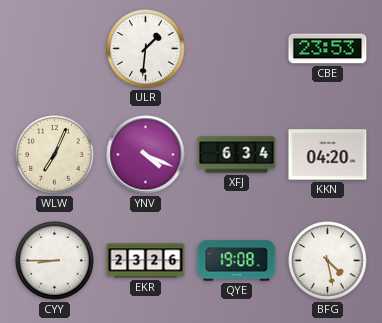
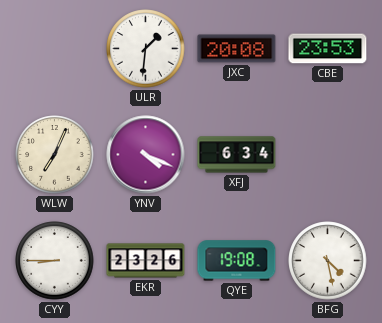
JXC: none -> 20:08 (237, 49)
KKN: 04:20 -> none (328, 155)
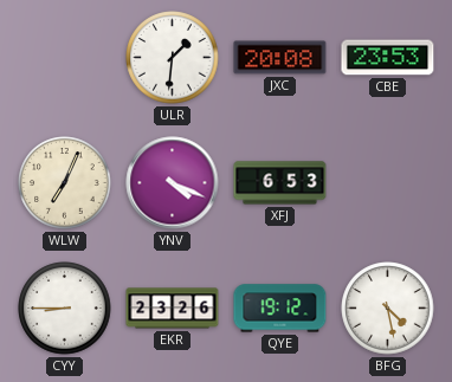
XFJ: 6:34 -> 6:53 (280, 183)
QYE: 19:08 -> 19:12 (280, 309)
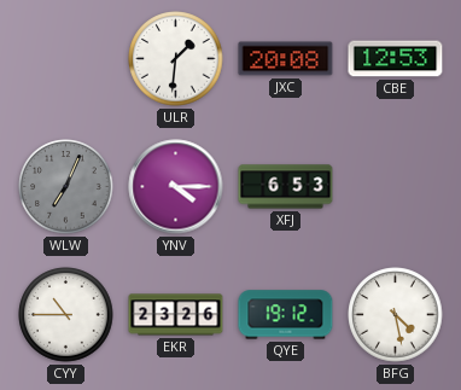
CBE: 23:53 -> 12:53 (396, 59)
WLW dial: cream -> grey (66, 187)
YNV: 4:19 -> 4:15 (176, 187)
CYY: 8:45 -> 10:45 (66, 315)
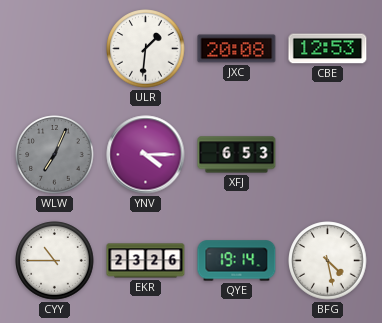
QYE: 19:12 -> 19:14 (237, 261)
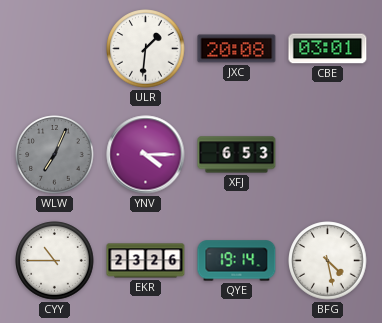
CBE: 12:53 -> 03:01 (328, 49)
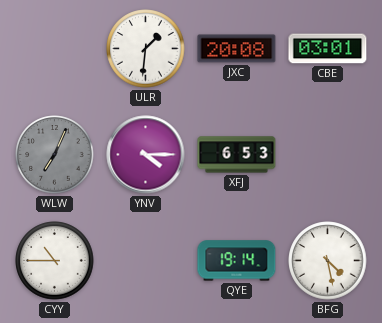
EKR: 23:26 -> none (146, 261)
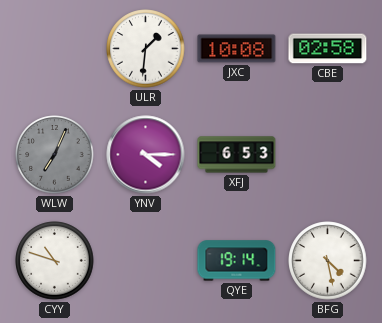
JXC: 20:08 -> 10:08 (237, 49)
CBE: 03:01 -> 02:58 (328, 49)
CYY: 10:45 -> 10:48 (55, 261)
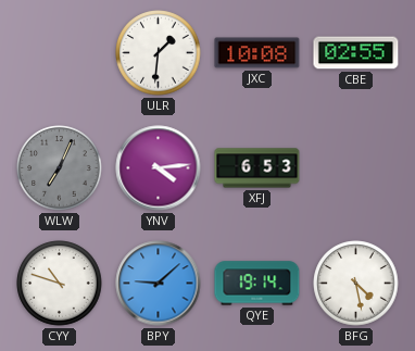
CBE: 02:58 -> 02:55 (356, 53)
YNV: 4:15 -> 4:14 (159, 168)
BPY: none -> 9:08 (159, 284)
